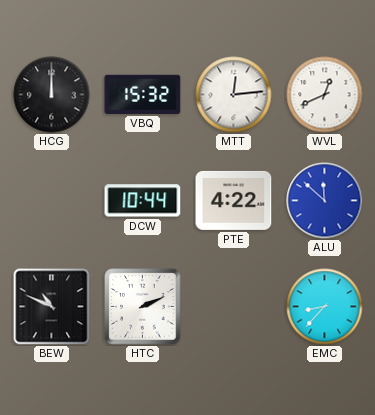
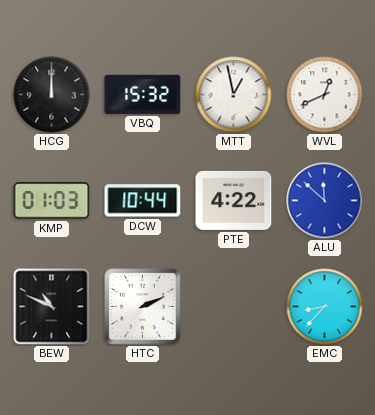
MTT: 12:14 -> 12:58 (234, 95)
KMP: none -> 01:03 (52, 201)
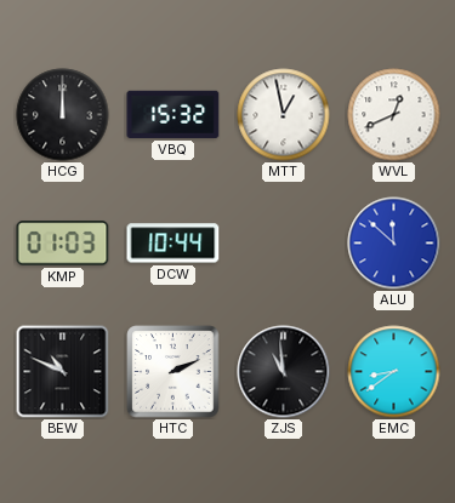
PTE: 4:22 -> none (234, 200)
ZJS: none -> 10:59 (284, 372)
EMC: 8:37 -> 8:39 (394, 372)
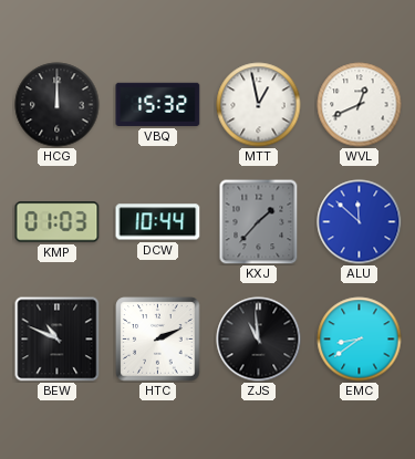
KXJ: none -> 1:37 (259, 221)
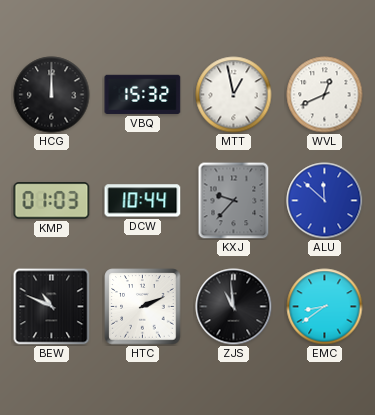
KXJ: 1:37 -> 9:37 (234, 200)
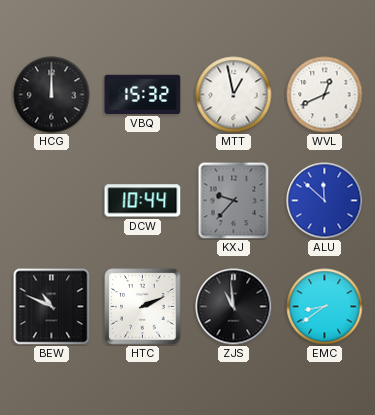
KMP: 01:03 -> none (52, 201)
